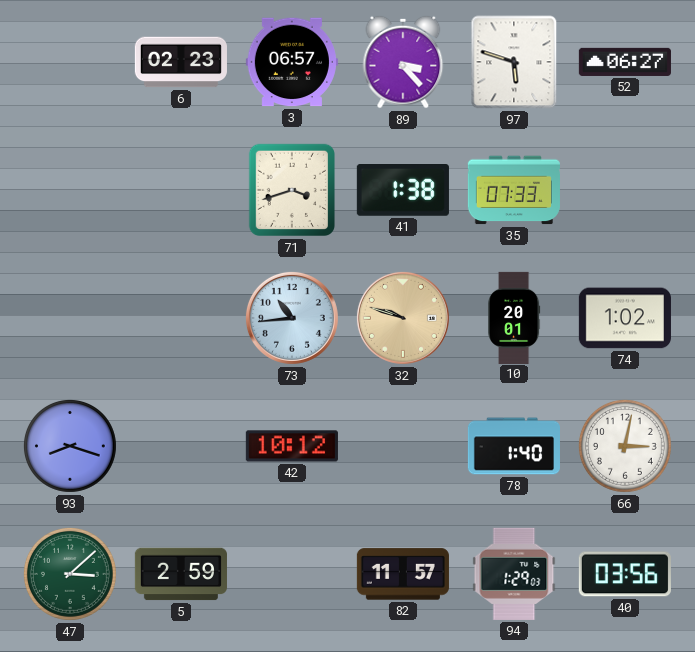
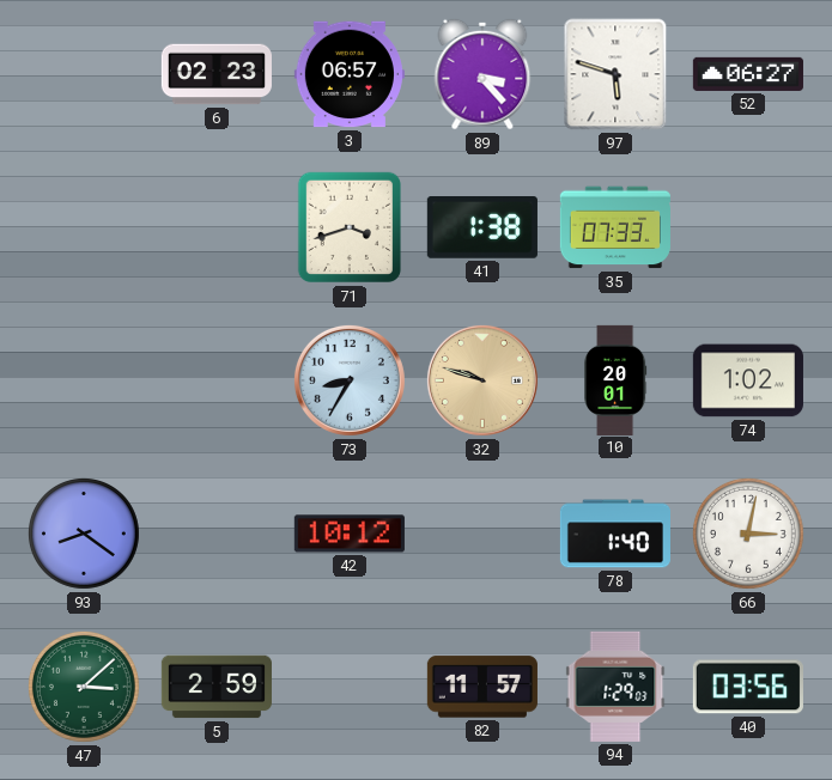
73: 10:44 -> 8:35 (350, 380)
93: 8:18 -> 8:21 (84, 534)
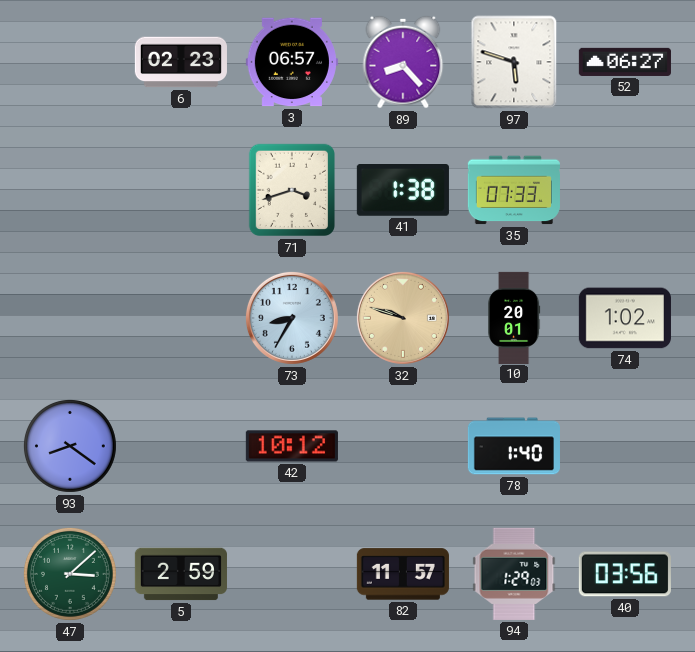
89: 3:23 -> 8:23 (403, 62)
66: 3:02 -> none (748, 534)
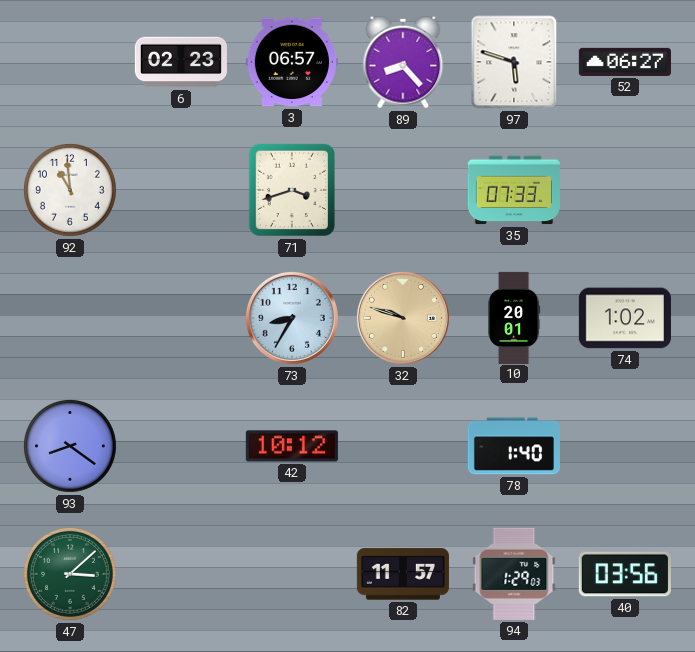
92: none -> 10:59 (70, 190)
41: 1:38 -> none (403, 191)
5: 2:59 -> none (181, 574)
